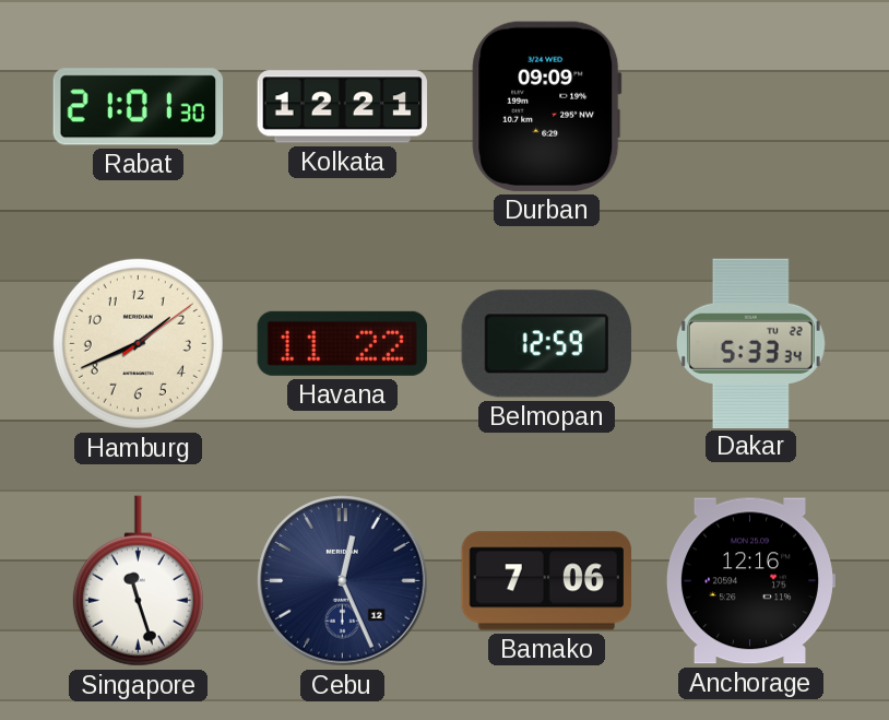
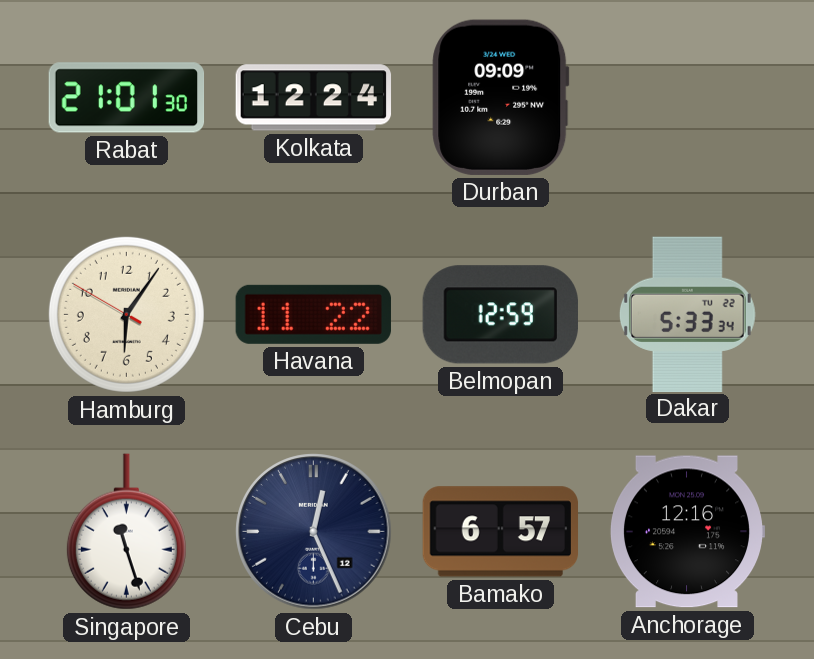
Kolkata: 12:21 -> 12:24 (314, 98)
Hamburg: 1:41 -> 6:05 (126, 314)
Bamako: 7:06 -> 6:57 (501, 532)
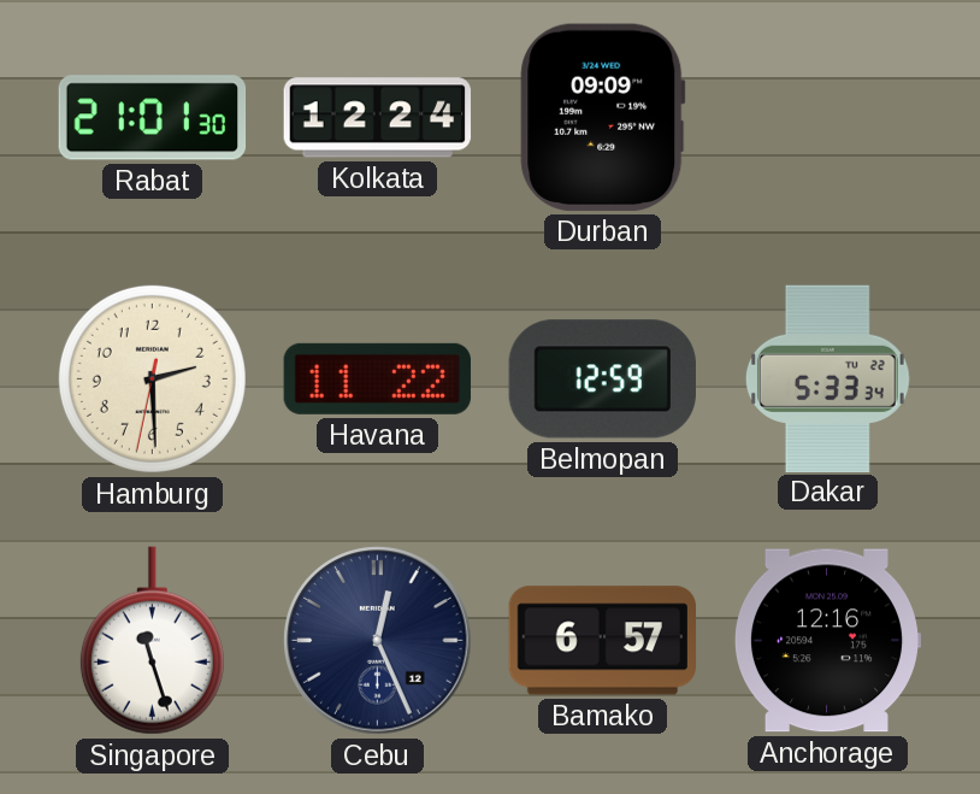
Hamburg: 6:05 -> 2:29 (152, 378)
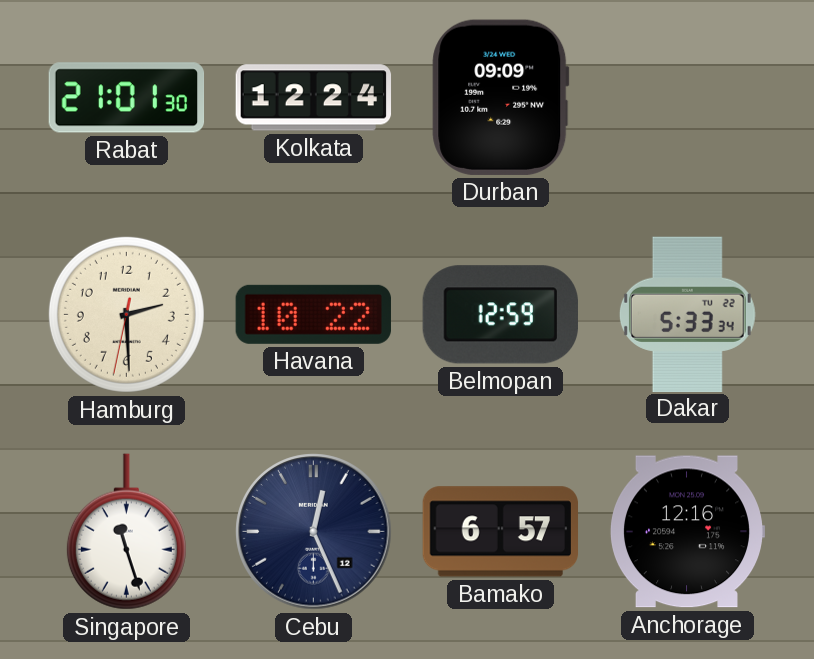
Havana: 11:22 -> 10:22 (313, 314)
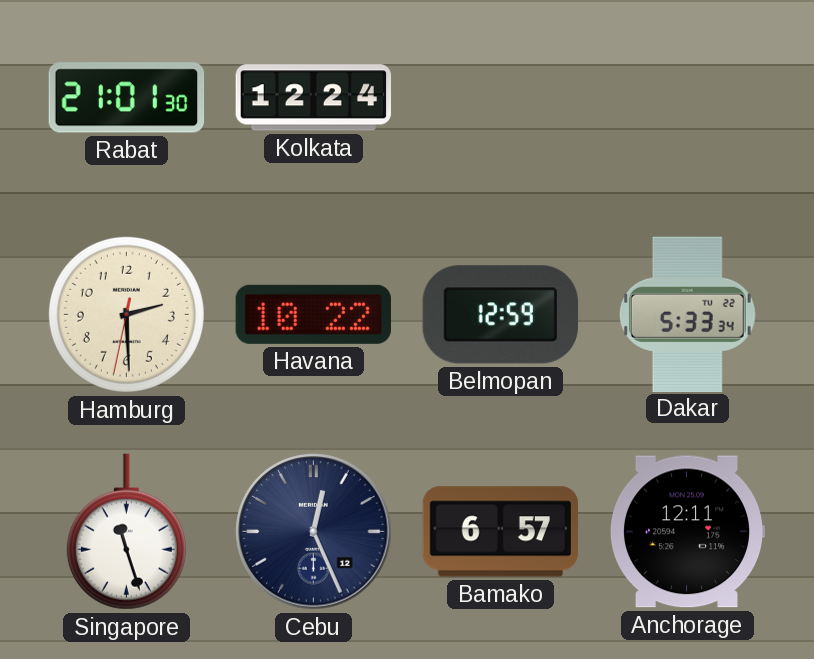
Durban: 09:09 -> none (501, 97)
Anchorage: 12:16 -> 12:11 (686, 532)
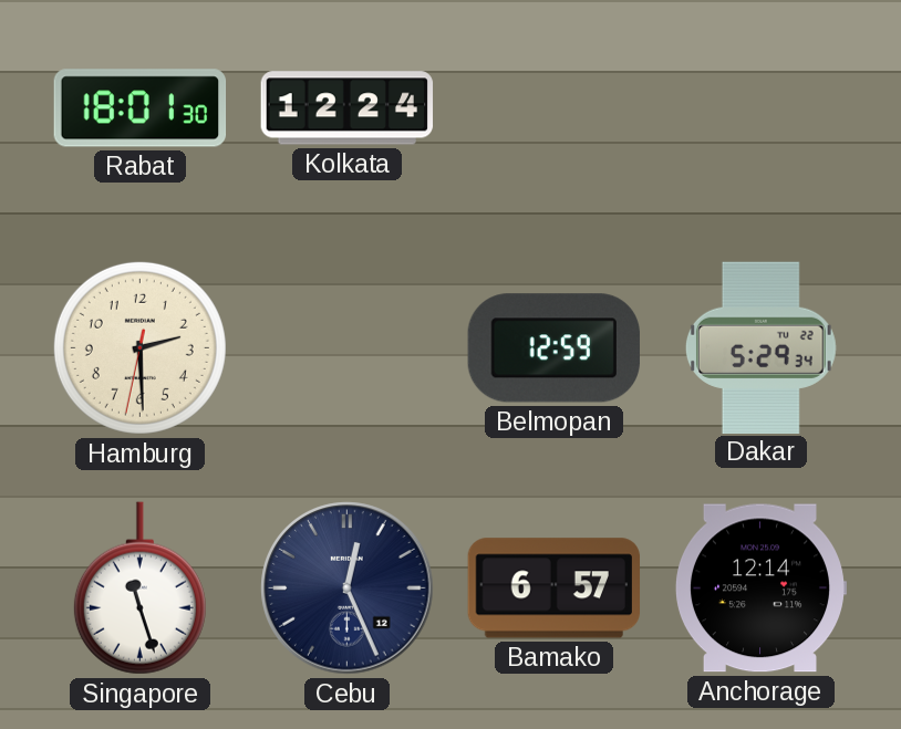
Rabat: 21:01 -> 18:01 (141, 108)
Havana: 10:22 -> none (313, 314)
Dakar: 5:33 -> 5:29 (760, 347)
Anchorage: 12:11 -> 12:14 (759, 589)
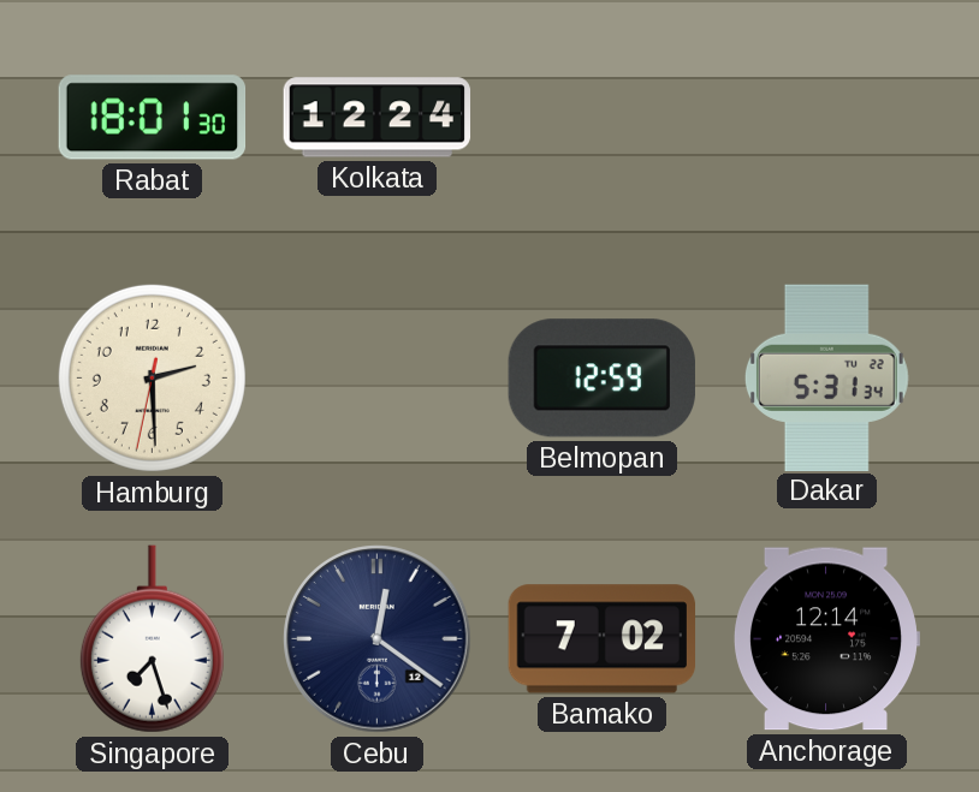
Dakar: 5:29 -> 5:31 (826, 377)
Singapore: 11:27 -> 7:27 (152, 639)
Cebu: 12:26 -> 12:21 (378, 639)
Bamako: 6:57 -> 7:02 (603, 639)
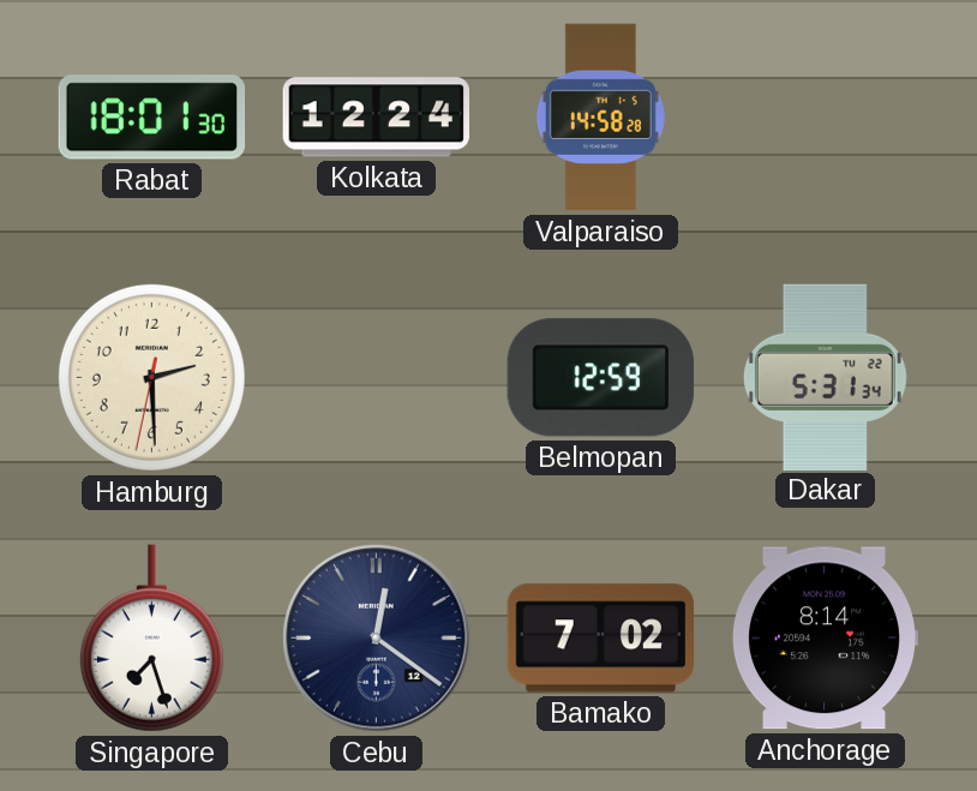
Valparaiso: none -> 14:58 (600, 118)
Anchorage: 12:14 -> 8:14 (823, 639)
